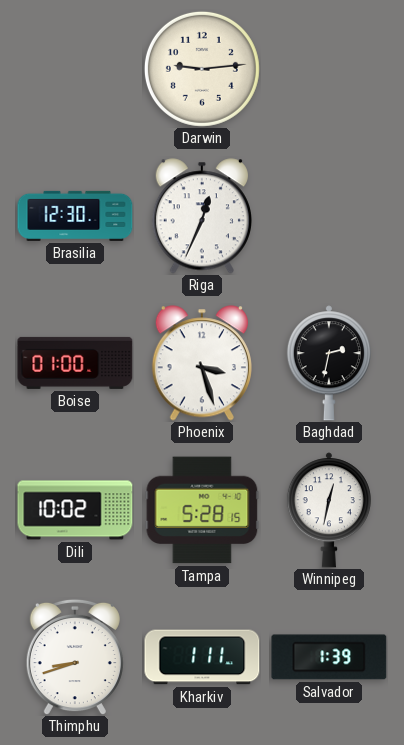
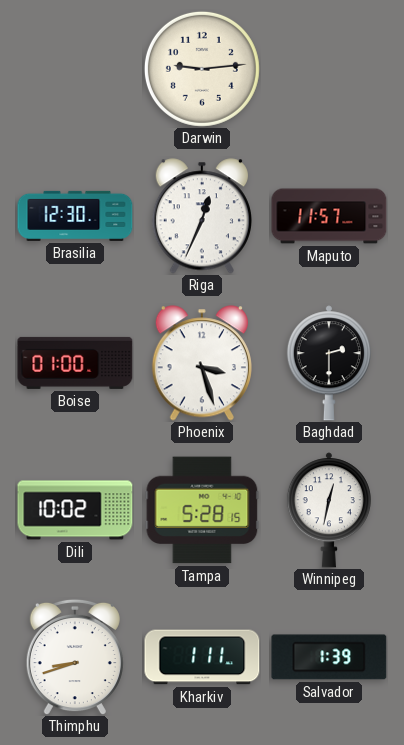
Maputo: none -> 11:57 (329, 216)
Baghdad: 2:32 -> 2:30 (329, 363)
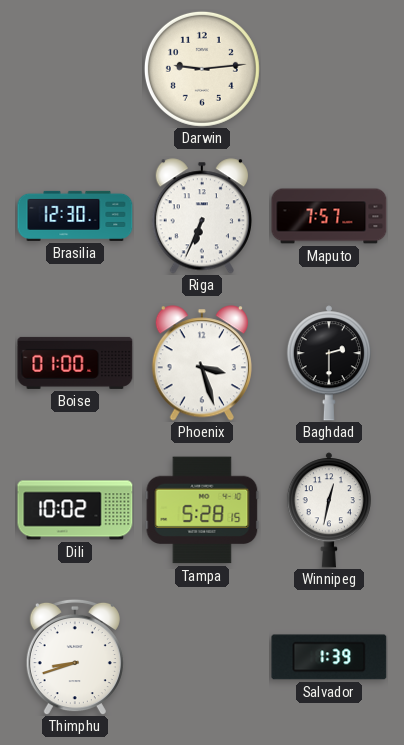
Riga: 12:34 -> 6:34 (202, 216)
Maputo: 11:57 -> 7:57 (329, 216)
Kharkiv: 1:11 -> none (202, 657)
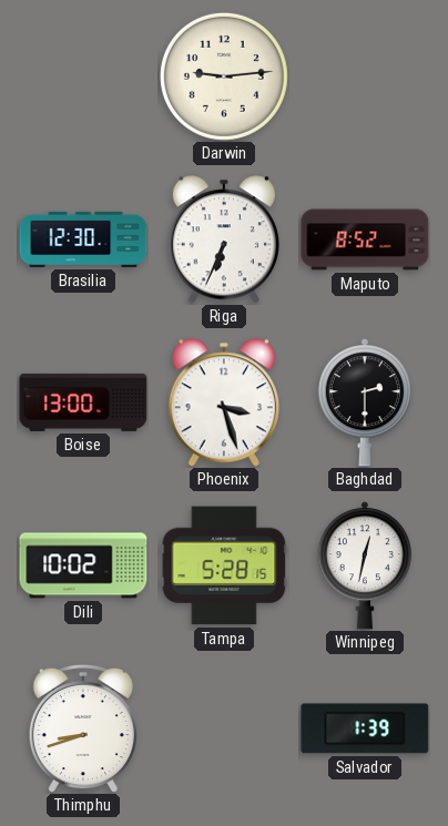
Maputo: 7:57 -> 8:52 (365, 239)
Boise: 01:00 -> 13:00 (83, 402)
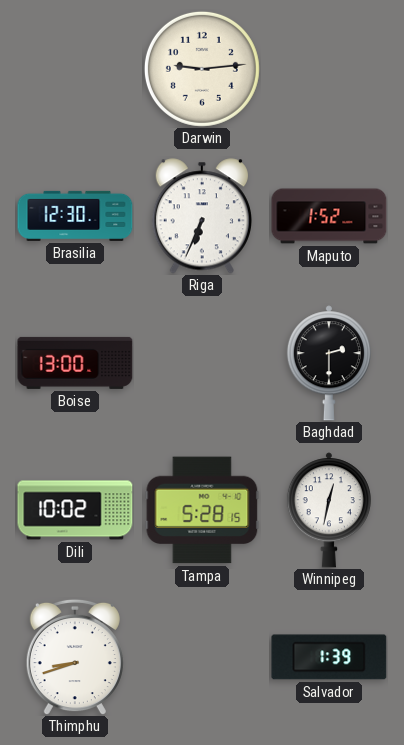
Maputo: 8:52 -> 1:52 (329, 216)
Phoenix: 3:27 -> none (224, 402)
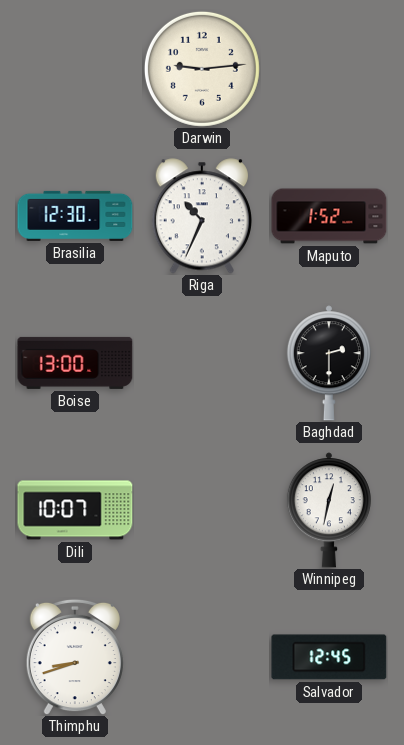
Riga: 6:34 -> 10:34 (202, 216)
Dili: 10:02 -> 10:07 (75, 510)
Tampa: 5:28 -> none (202, 510)
Salvador: 1:39 -> 12:45 (329, 657)
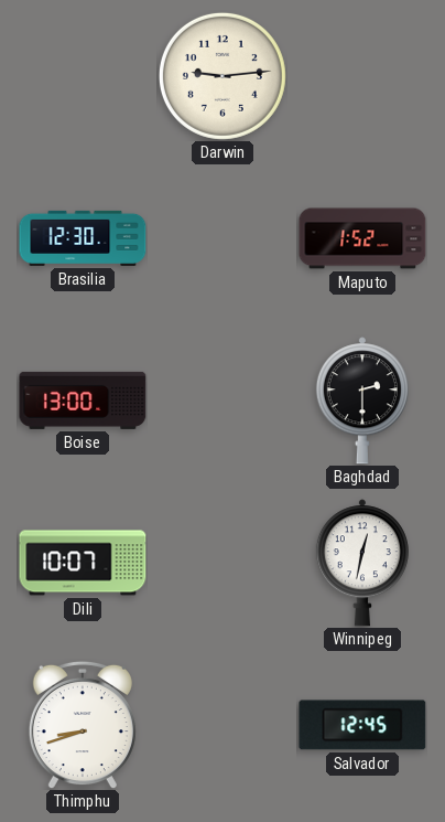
Riga: 10:34 -> none (202, 216)
